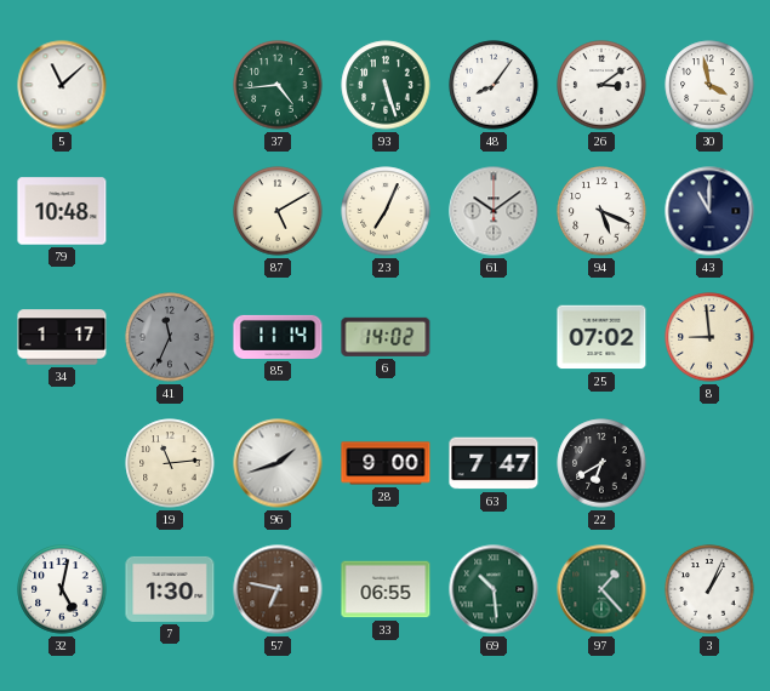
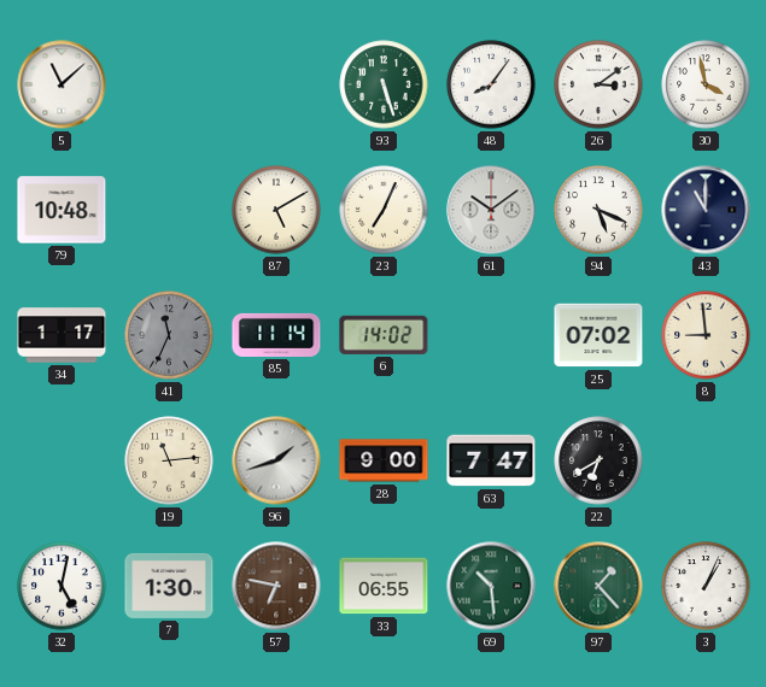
37: 4:44 -> none (278, 85)
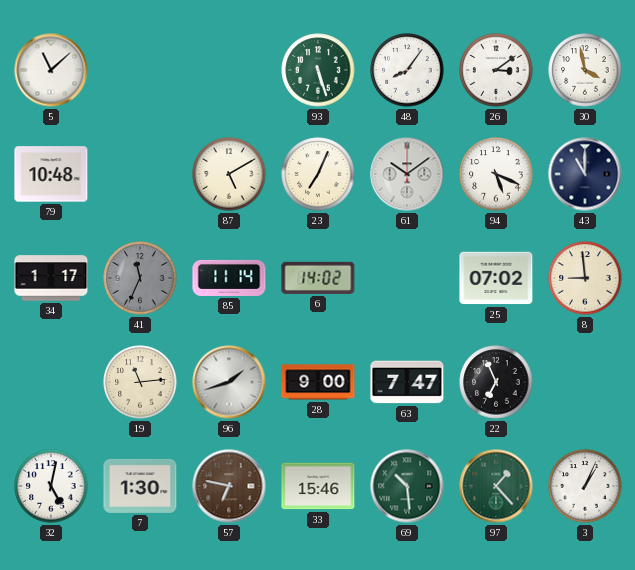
22: 6:40 -> 6:56 (496, 382)
33: 06:55 -> 15:46 (318, 486)
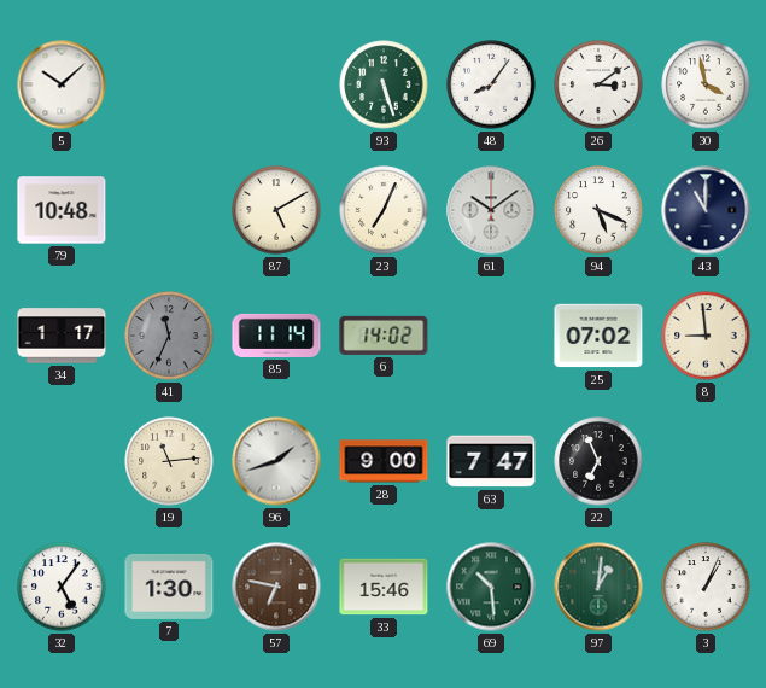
5: 11:08 -> 10:08 (62, 84)
32: 5:02 -> 5:06 (62, 587)
97: 1:23 -> 1:01 (598, 587)
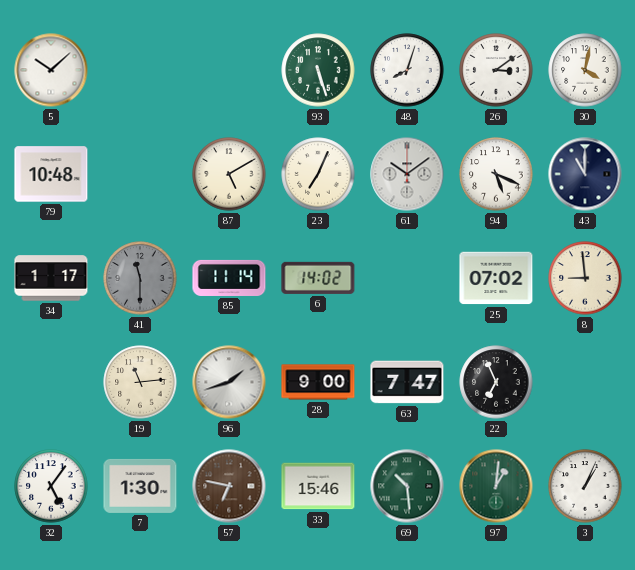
48: 8:06 -> 8:03 (407, 70)
30: 3:58 -> 4:02 (585, 70)
41: 11:34 -> 11:30 (140, 278)
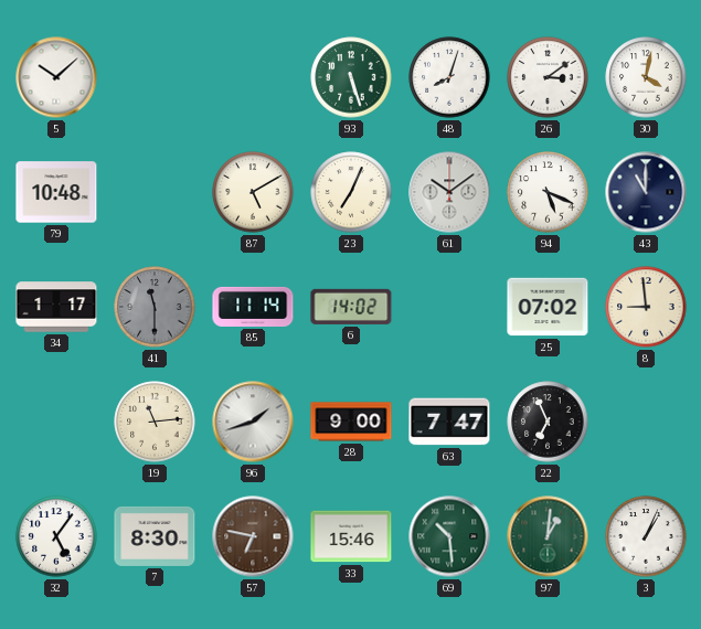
7: 1:30 -> 8:30 (155, 536)
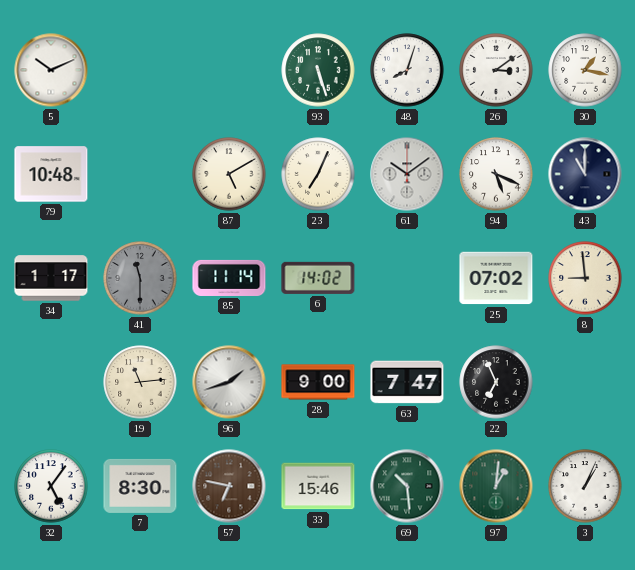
5: 10:08 -> 10:11 (51, 70)
30: 4:02 -> 1:17 (585, 70)
